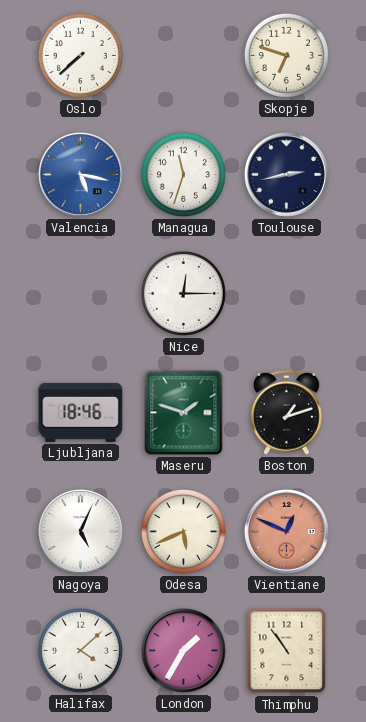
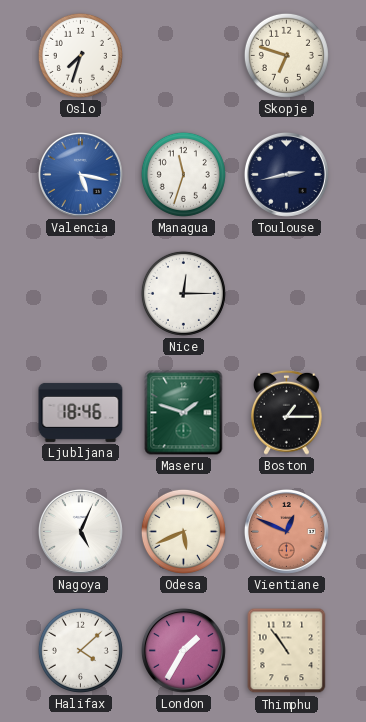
Oslo: 7:38 -> 7:33 (80, 55)
Boston: 1:12 -> 1:15 (287, 412)
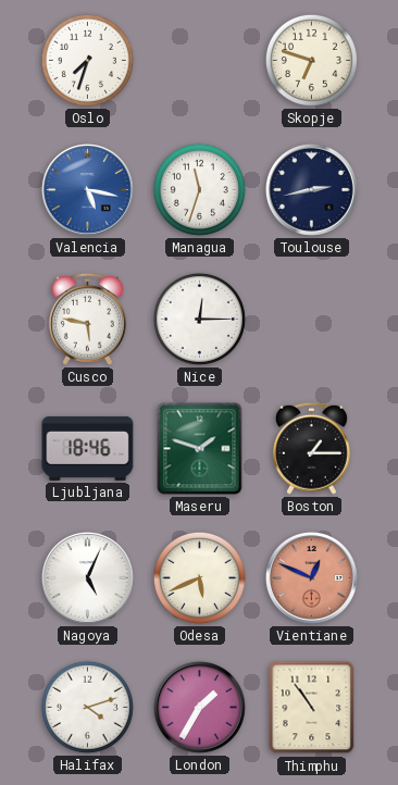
Cusco: none -> 5:47 (88, 319)
Halifax: 4:08 -> 4:12 (87, 707)
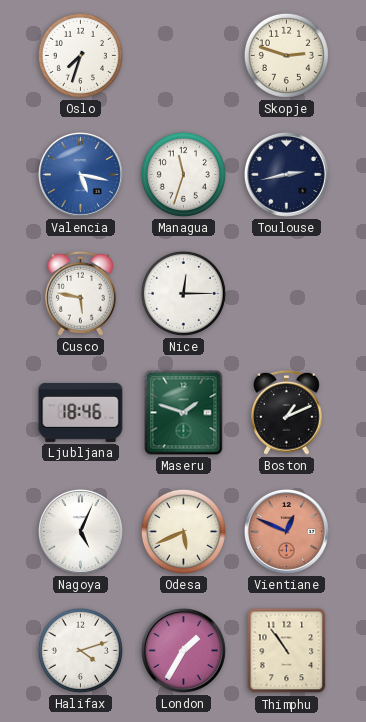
Skopje: 6:48 -> 2:48 (286, 55)
Boston: 1:15 -> 1:11 (287, 412)
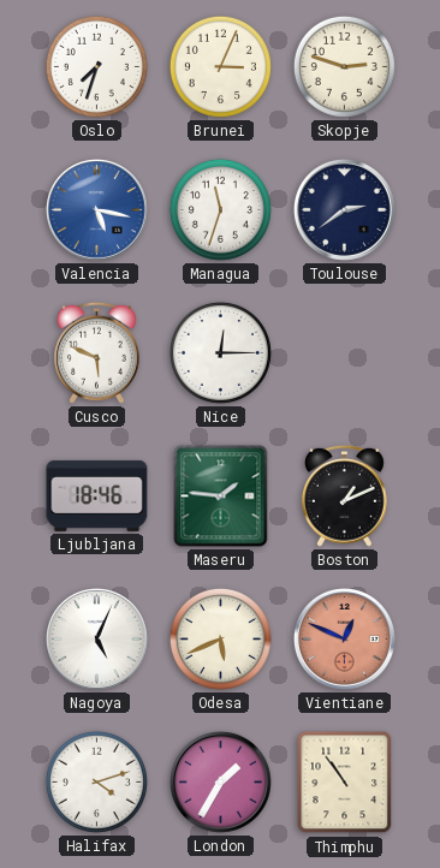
Brunei: none -> 3:04 (220, 66)
Toulouse: 2:43 -> 2:39 (344, 209)
Cusco: 5:47 -> 5:49 (97, 352)
Maseru: 1:48 -> 1:46 (221, 497)
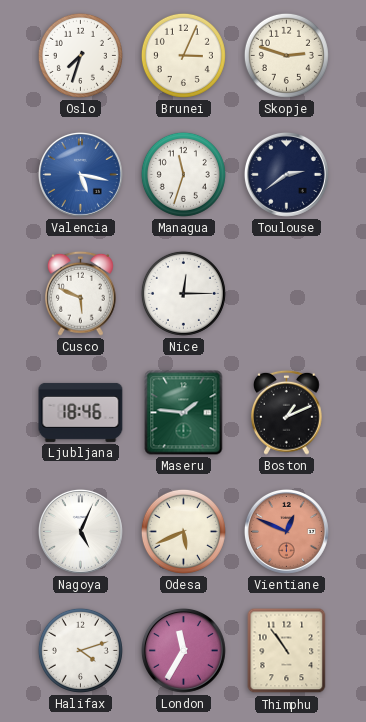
London: 1:35 -> 11:35 (183, 650)
